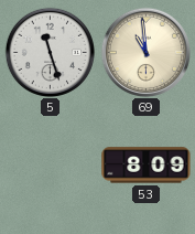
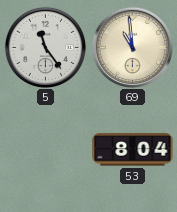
5: 11:27 -> 11:24 (45, 47)
53: 8:09 -> 8:04 (133, 150)
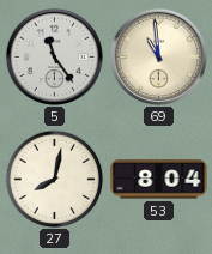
27: none -> 8:02 (54, 179)
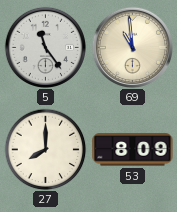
27: 8:02 -> 8:00 (45, 149)
53: 8:04 -> 8:09 (133, 150)
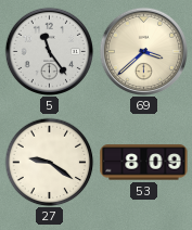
69: 10:59 -> 3:38 (143, 51)
27: 8:00 -> 9:21 (49, 162)
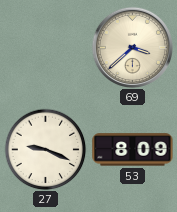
5: 11:24 -> none (49, 51)
27: 9:21 -> 9:19 (45, 149)
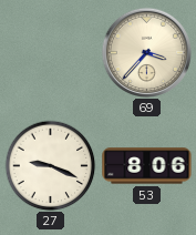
69: 3:38 -> 3:37 (146, 52)
53: 8:09 -> 8:06 (147, 166)
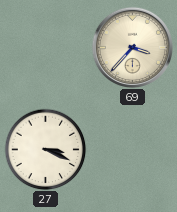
27: 9:19 -> 3:19 (45, 149)
53: 8:06 -> none (147, 166)
